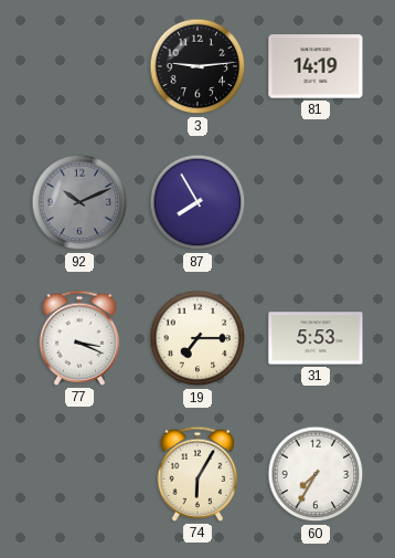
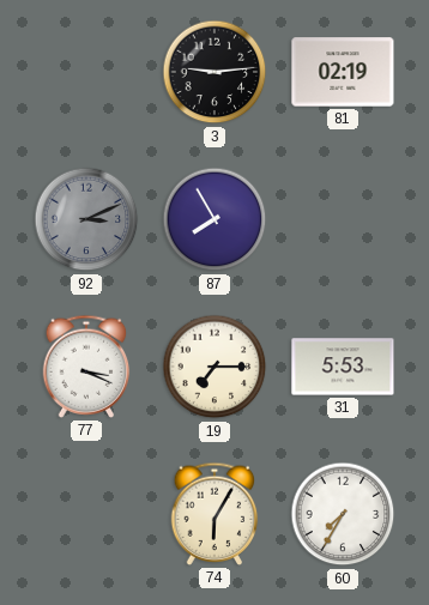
81: 14:19 -> 02:19 (343, 72)
92: 10:11 -> 3:11 (86, 219)
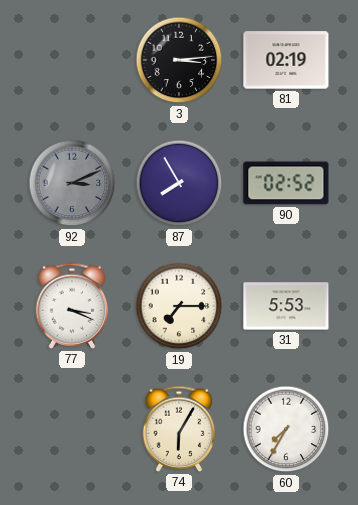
3: 9:14 -> 3:14 (179, 60)
90: none -> 02:52 (286, 183)
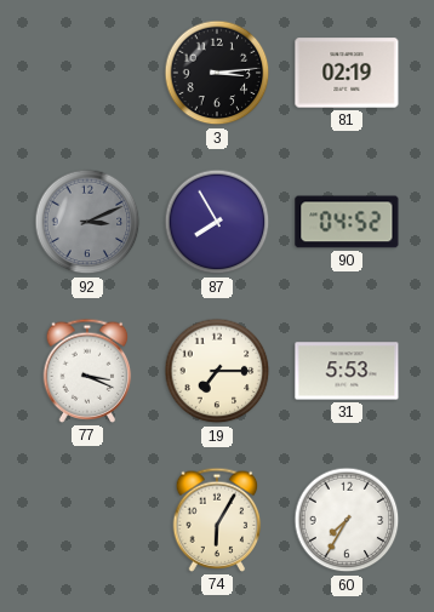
90: 02:52 -> 04:52 (347, 222)
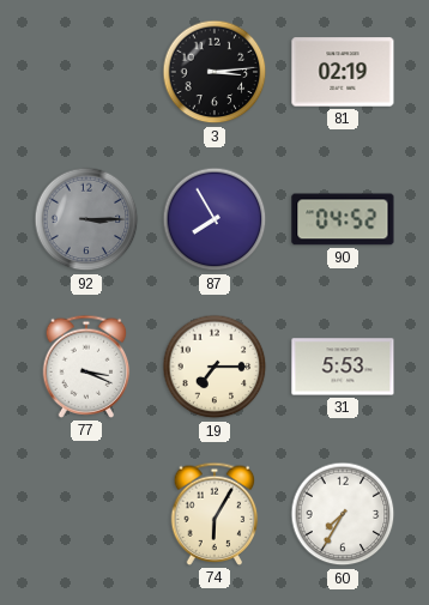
92: 3:11 -> 3:15 (86, 219)
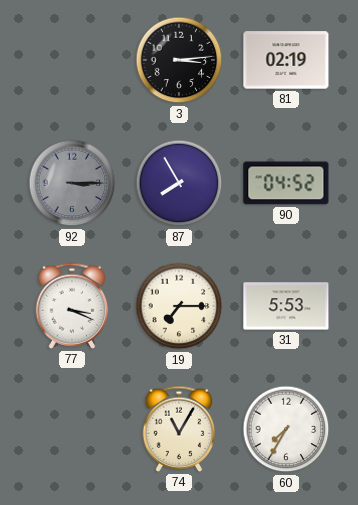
74: 6:05 -> 11:05 (179, 429)
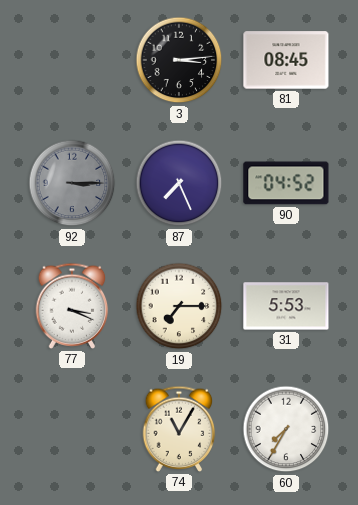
81: 02:19 -> 08:45 (286, 60)
87: 7:55 -> 7:26 (179, 183)
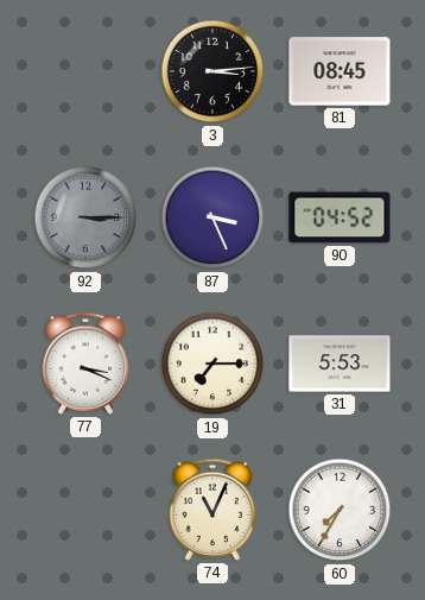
87: 7:26 -> 3:26 (213, 217)
74: 11:05 -> 11:04 (213, 510)
